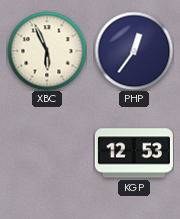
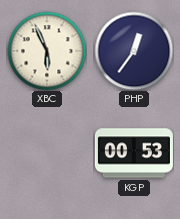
KGP: 12:53 -> 00:53 (134, 153)
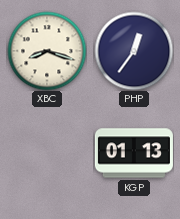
XBC: 5:56 -> 8:18 (47, 51)
KGP: 00:53 -> 01:13 (134, 153)
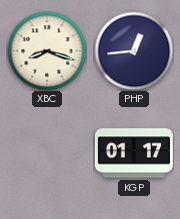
PHP: 12:36 -> 12:44 (134, 51)
KGP: 01:13 -> 01:17 (134, 153)
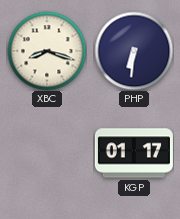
PHP: 12:44 -> 6:31 (134, 51)
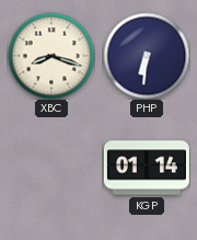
KGP: 01:17 -> 01:14 (147, 168)
